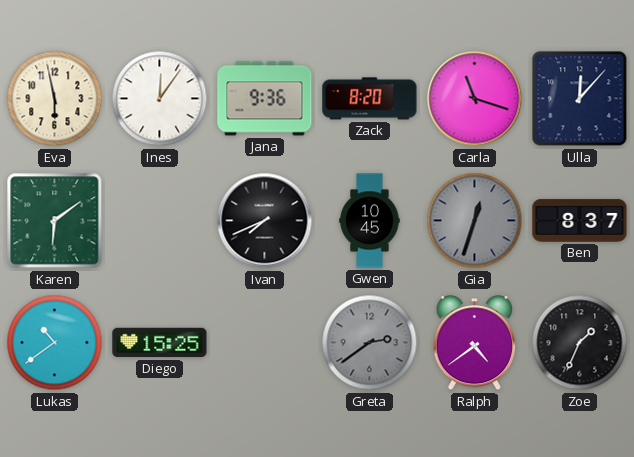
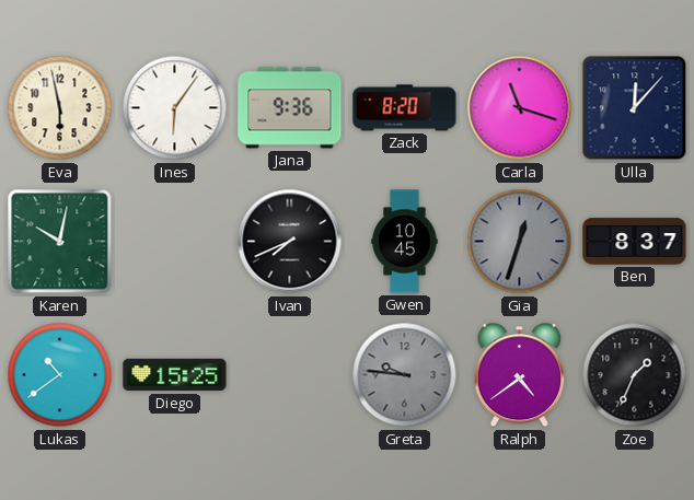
Ines: 12:06 -> 6:06 (175, 108)
Karen: 6:09 -> 10:02 (60, 242)
Greta: 2:39 -> 9:46 (405, 375)
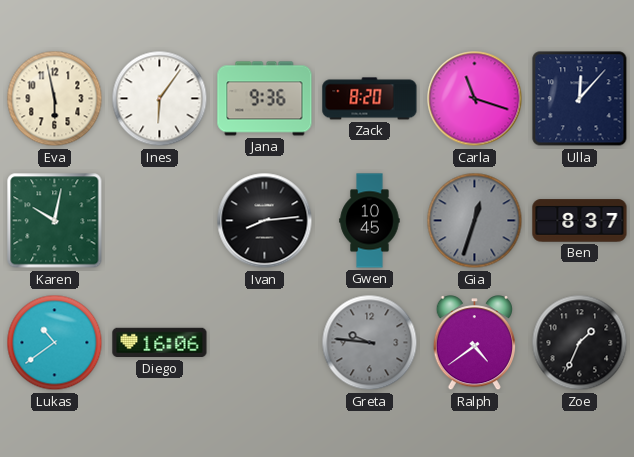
Ivan: 7:41 -> 8:14 (265, 221)
Diego: 15:25 -> 16:06 (160, 343)
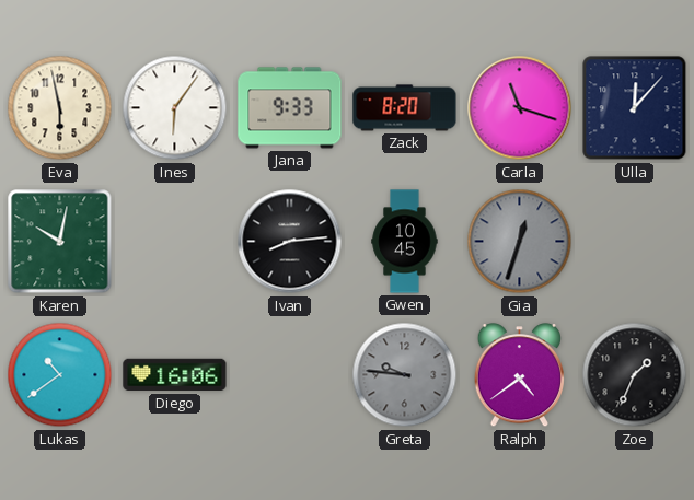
Jana: 9:36 -> 9:33 (290, 108)
Ben: 8:37 -> none (580, 221)
